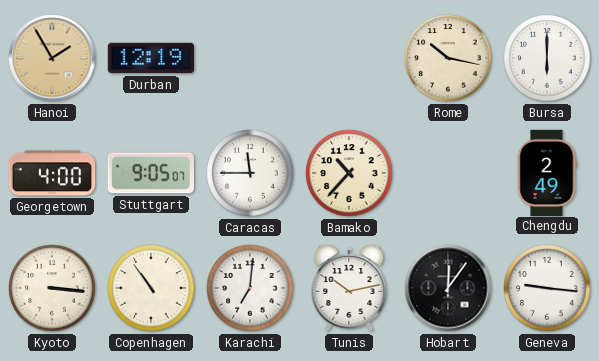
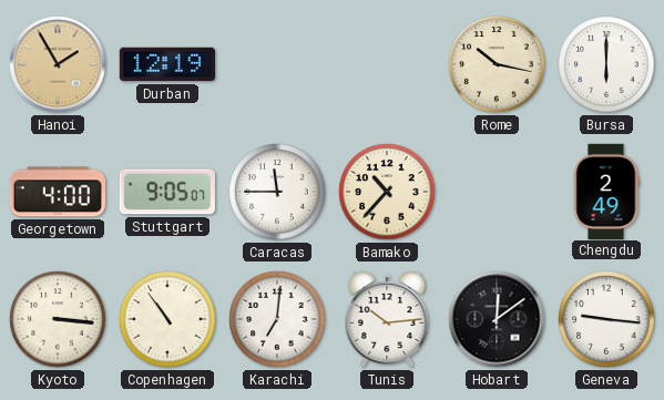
Tunis: 10:13 -> 10:14 (387, 319)
Hobart: 12:06 -> 12:09 (497, 319)
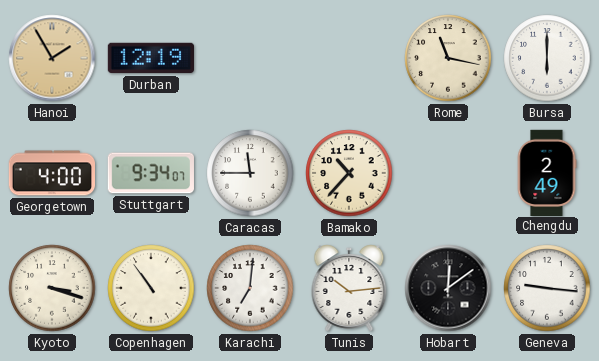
Rome: 10:17 -> 11:17 (448, 58)
Stuttgart: 9:05 -> 9:34 (151, 173)
Kyoto: 3:16 -> 3:18 (52, 288)
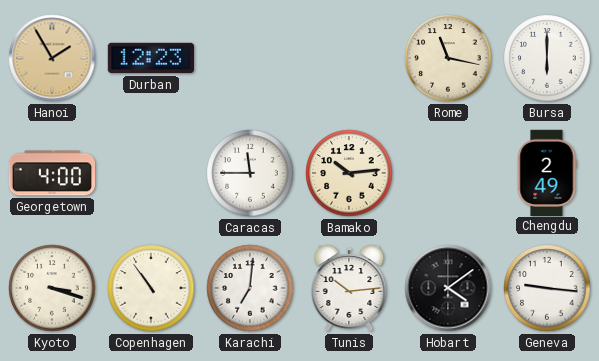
Durban: 12:19 -> 12:23 (150, 58)
Stuttgart: 9:34 -> none (151, 173)
Bamako: 10:37 -> 10:14 (349, 173)
Hobart: 12:09 -> 4:09 (448, 288)
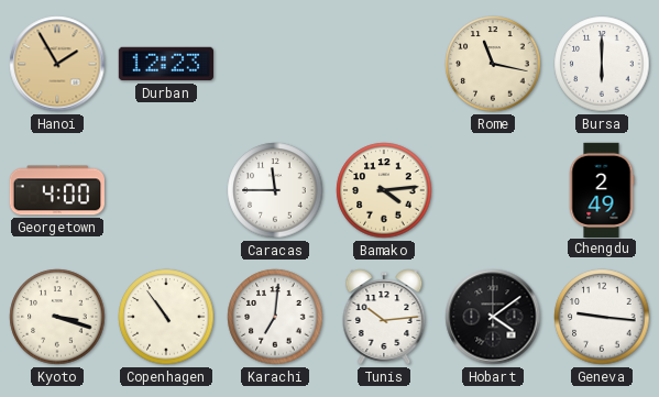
Bamako: 10:14 -> 4:14 (384, 190)
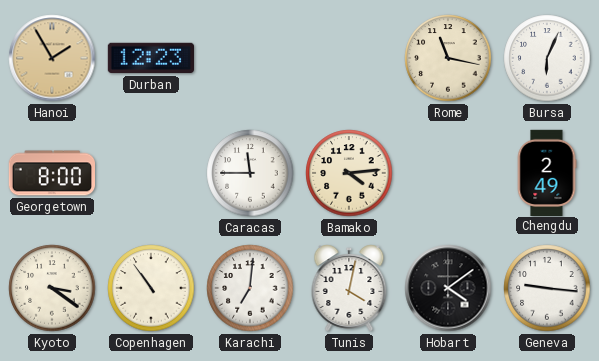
Bursa: 6:00 -> 6:04 (547, 58)
Georgetown: 4:00 -> 8:00 (51, 173)
Kyoto: 3:18 -> 3:21 (52, 288)
Tunis: 10:14 -> 4:02 (349, 288)
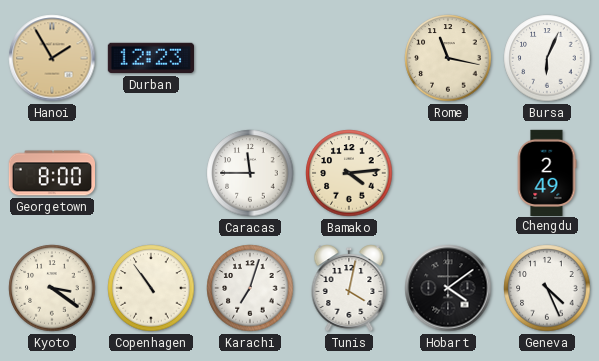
Karachi: 7:01 -> 7:03 (250, 288)
Geneva: 9:16 -> 4:26 (547, 288)
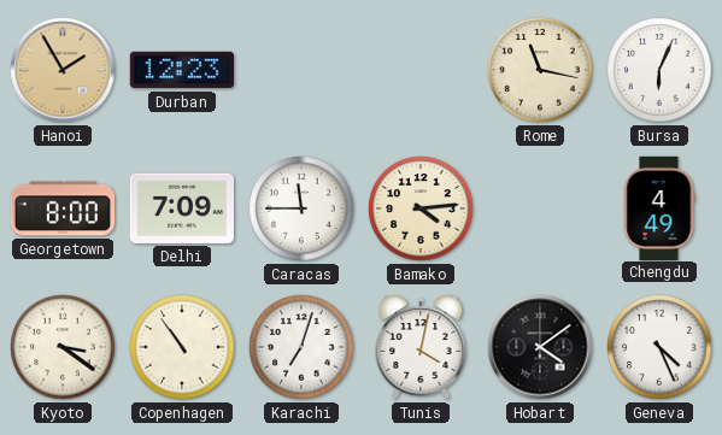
Delhi: none -> 7:09 (181, 208)
Chengdu: 2:49 -> 4:49 (659, 207)
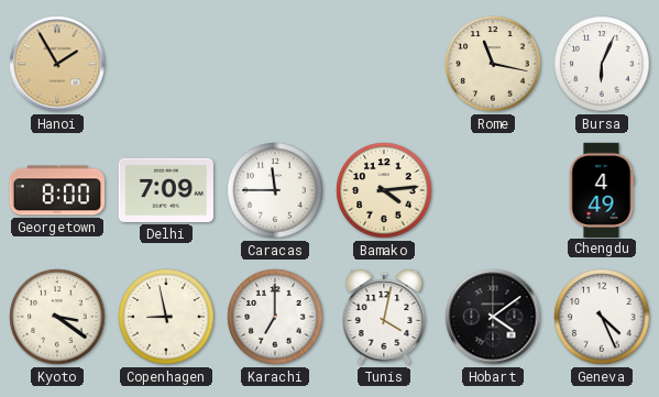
Durban: 12:23 -> none (181, 70)
Copenhagen: 10:54 -> 8:58 (166, 317)
Karachi: 7:03 -> 7:00 (275, 317)
